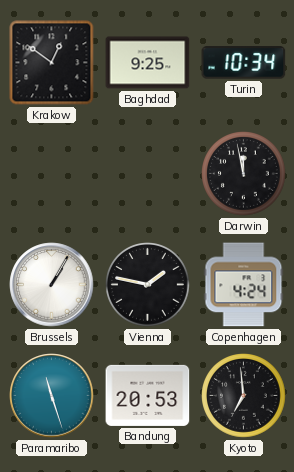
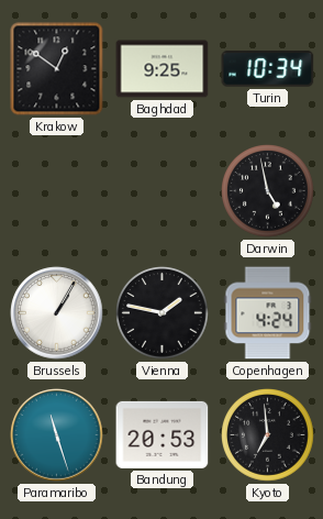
Darwin: 11:58 -> 4:58 (268, 191)
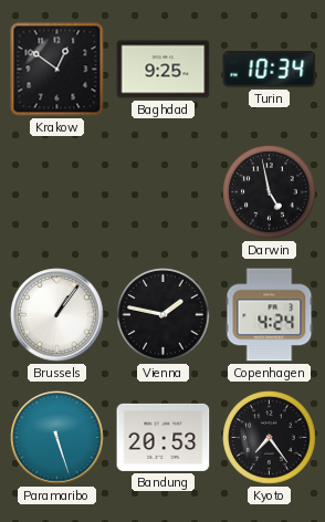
Brussels: 1:05 -> 1:06 (57, 315)
Paramaribo: 11:27 -> 5:27 (57, 438)
Kyoto: 6:59 -> 7:24 (270, 438)
